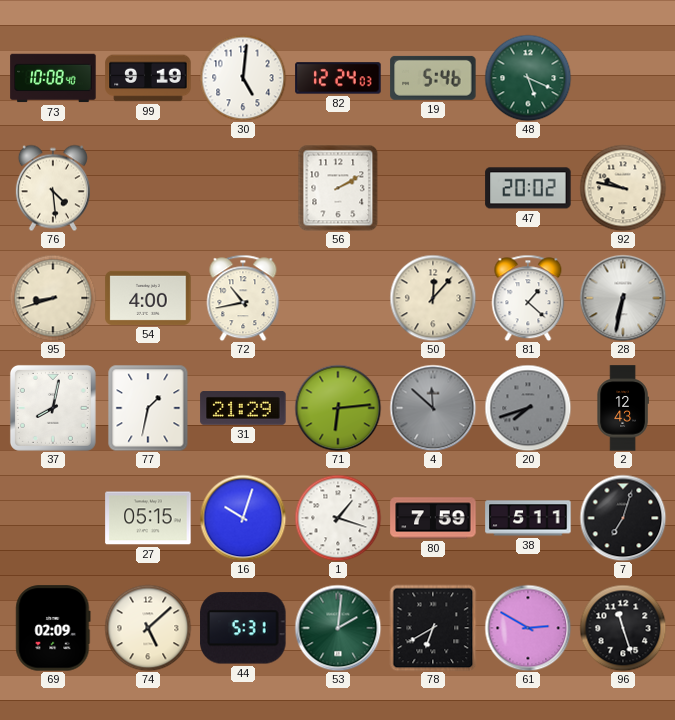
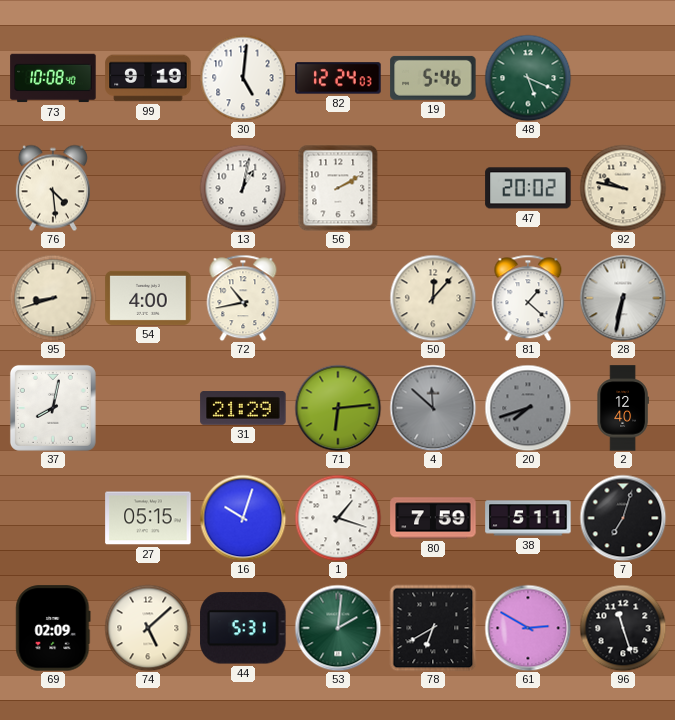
13: none -> 1:02 (243, 188)
77: 1:32 -> none (148, 408)
2: 12:43 -> 12:40 (623, 408)
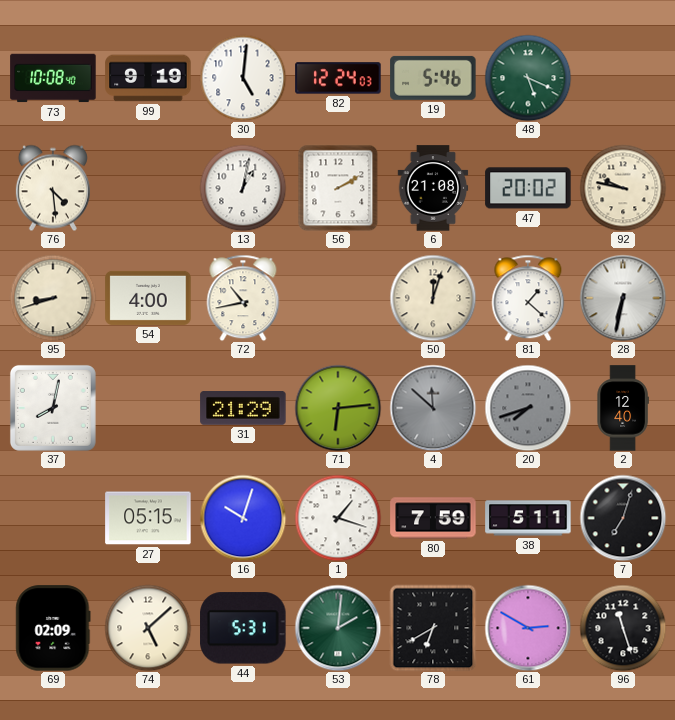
6: none -> 21:08 (433, 188)
50: 12:07 -> 12:03 (433, 298)
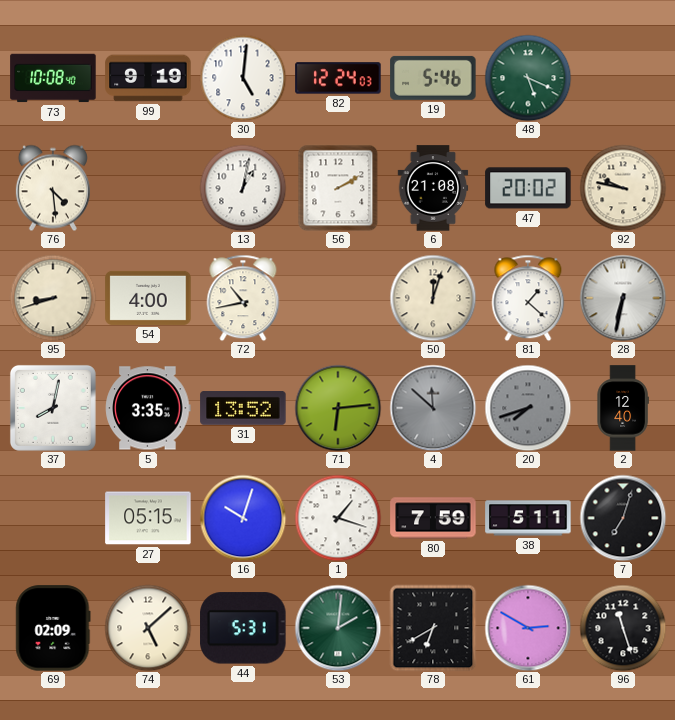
5: none -> 3:35 (148, 408)
31: 21:29 -> 13:52 (243, 409)
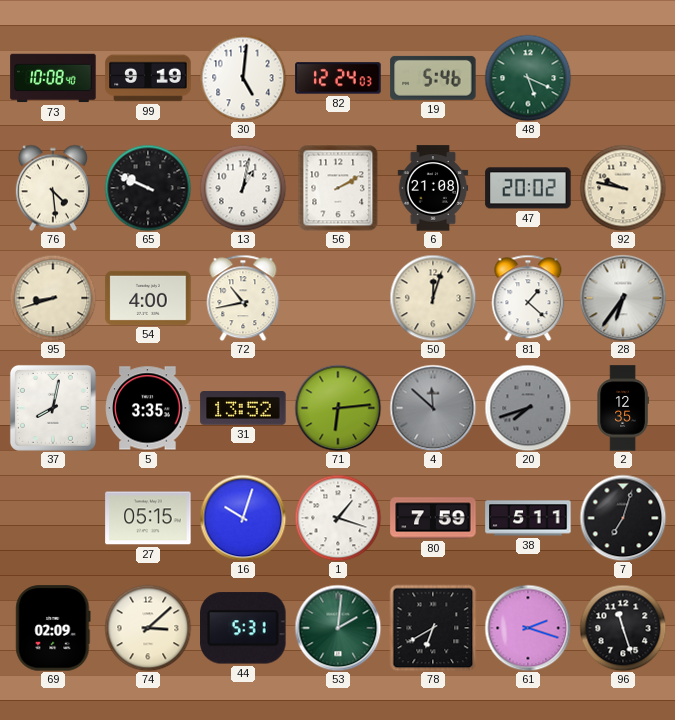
65: none -> 9:49 (148, 188)
28: 6:32 -> 6:36 (623, 298)
2: 12:40 -> 12:35 (623, 408)
74: 5:08 -> 3:08 (148, 628)
61: 2:50 -> 2:18 (528, 628)
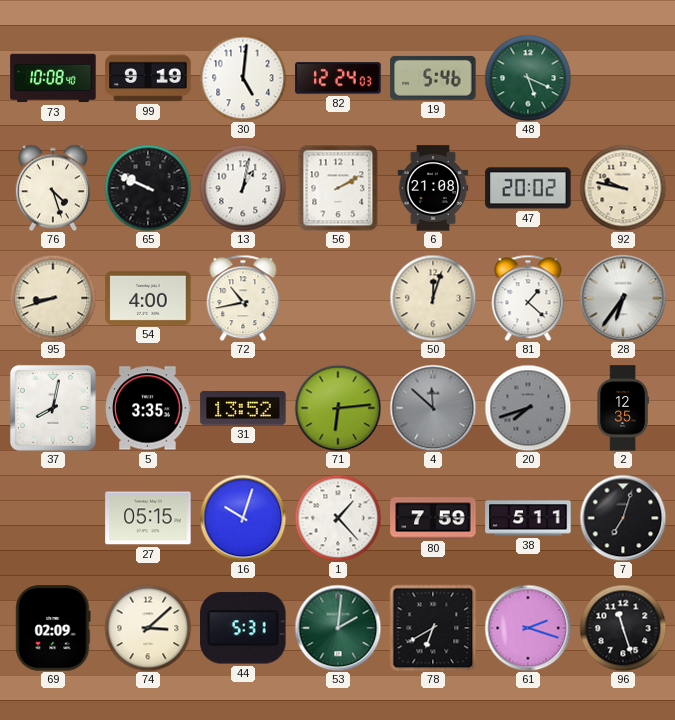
76: 4:29 -> 4:27 (53, 188)
1: 1:18 -> 1:23 (338, 518)
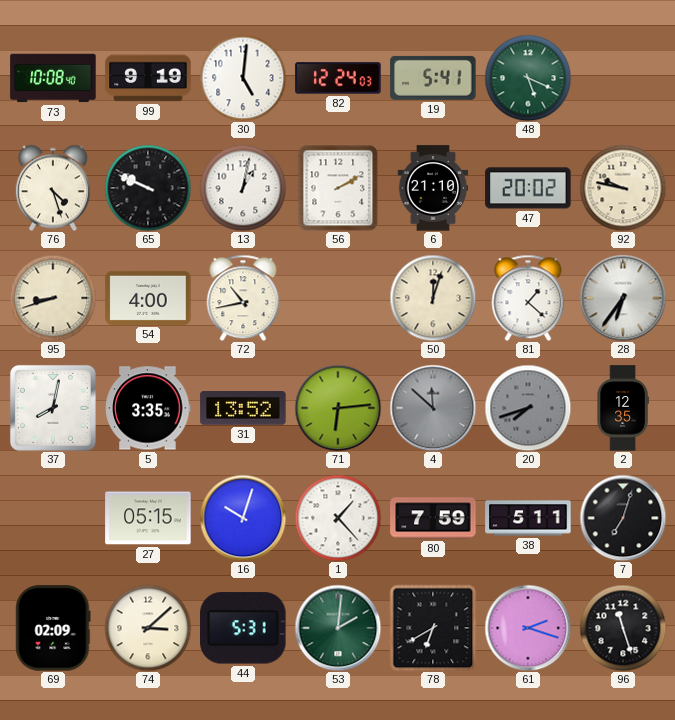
19: 5:46 -> 5:41 (433, 78)
6: 21:08 -> 21:10 (433, 188)
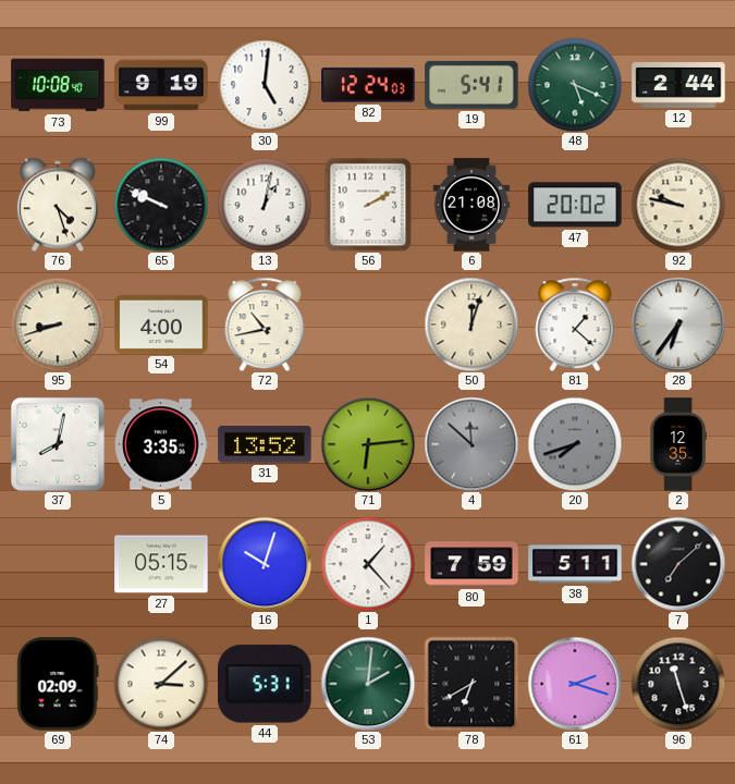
12: none -> 2:44 (678, 85)
6: 21:10 -> 21:08 (471, 205)
7: 7:03 -> 7:08 (678, 564)
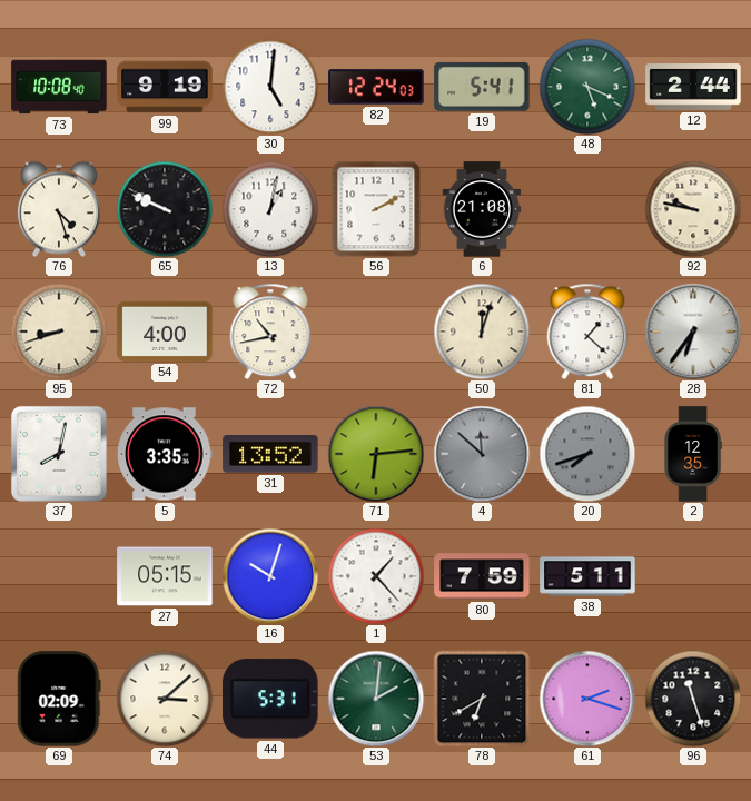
47: 20:02 -> none (575, 205)
7: 7:08 -> none (678, 564)
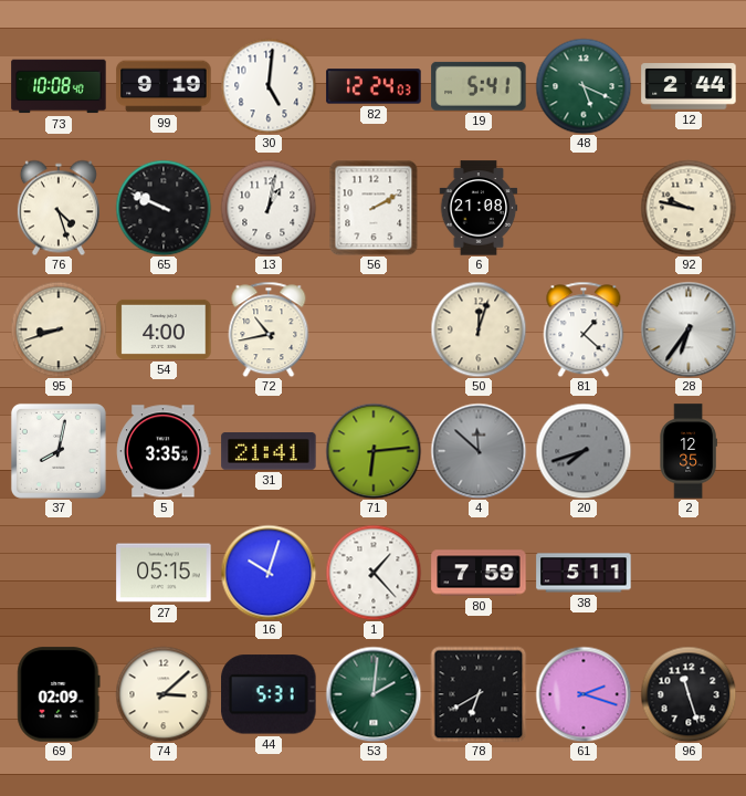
31: 13:52 -> 21:41 (269, 452)
